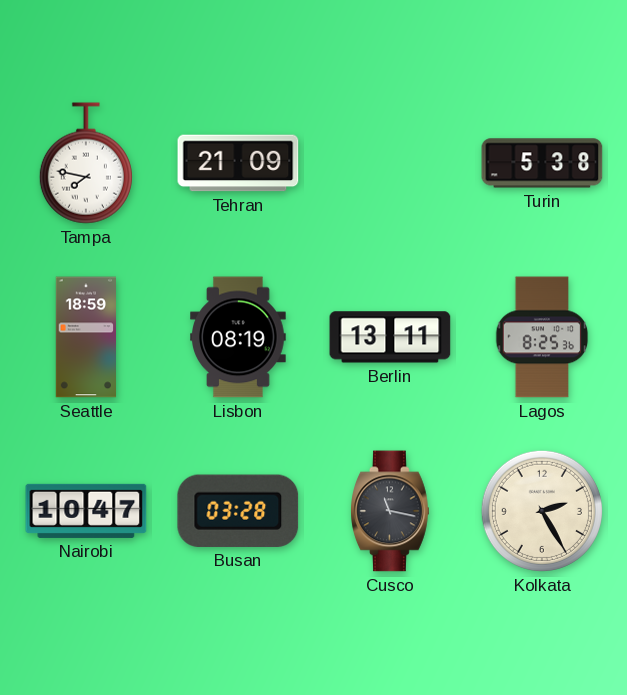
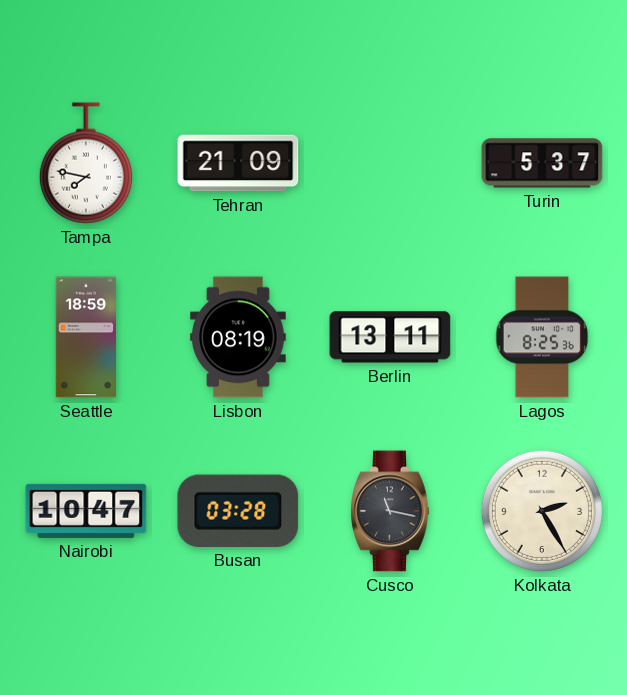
Turin: 5:38 -> 5:37 (542, 163)
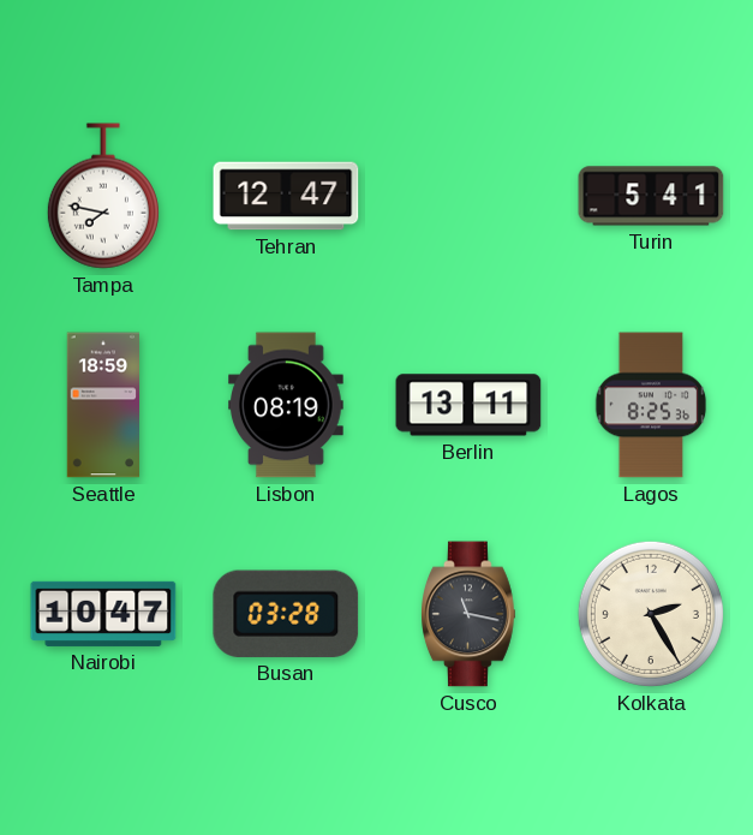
Tehran: 21:09 -> 12:47 (286, 196)
Turin: 5:37 -> 5:41 (651, 196)
